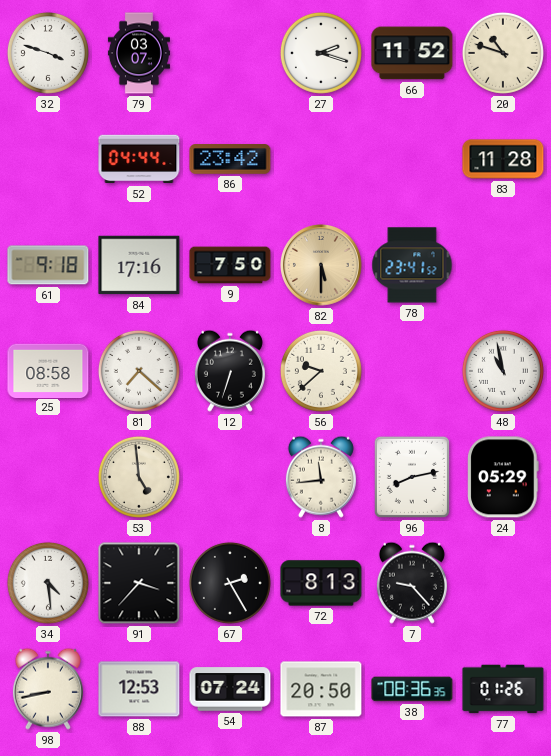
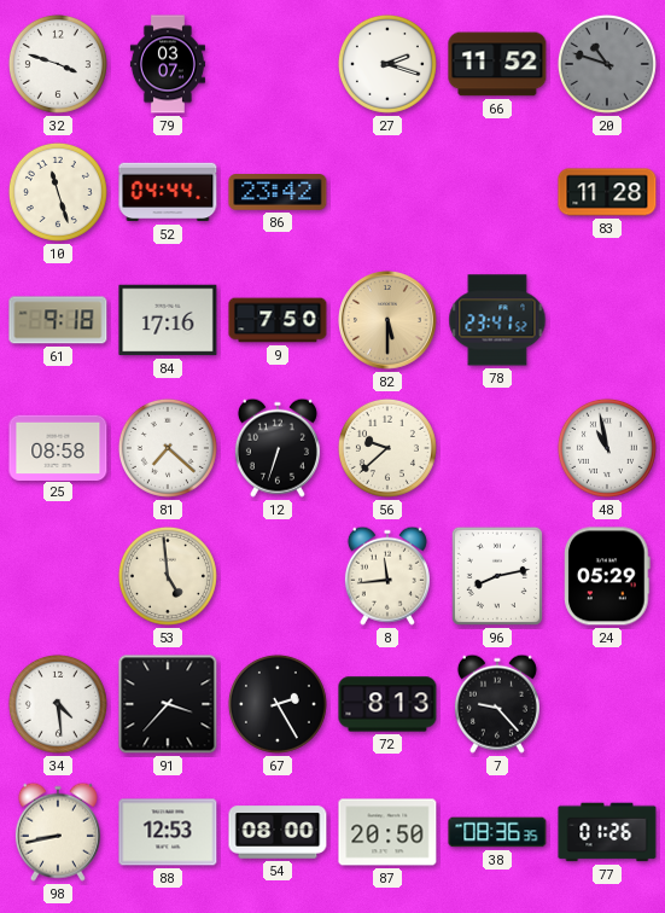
20 dial: cream -> grey (607, 64)
10: none -> 11:27 (58, 192)
54: 07:24 -> 08:00 (278, 832)
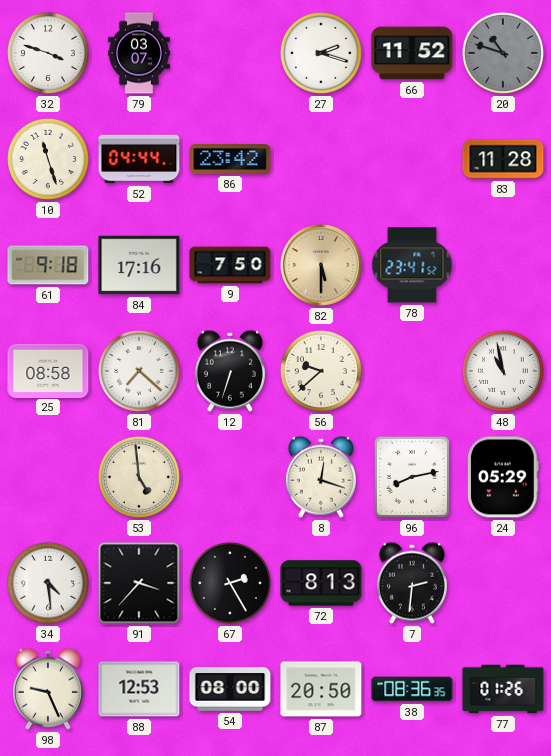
8: 11:44 -> 12:18 (321, 477)
7: 9:23 -> 2:31 (412, 583)
98: 8:43 -> 9:26 (48, 689)
